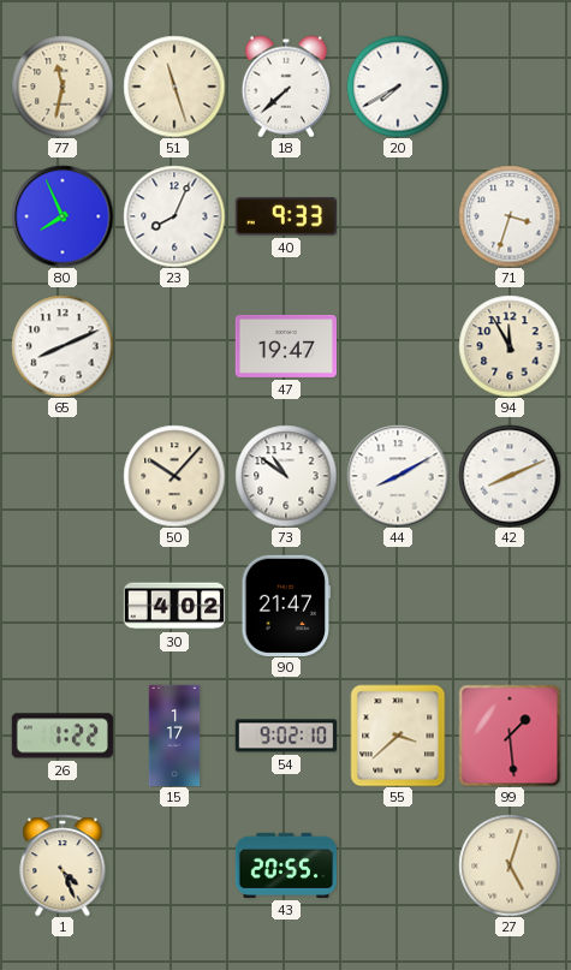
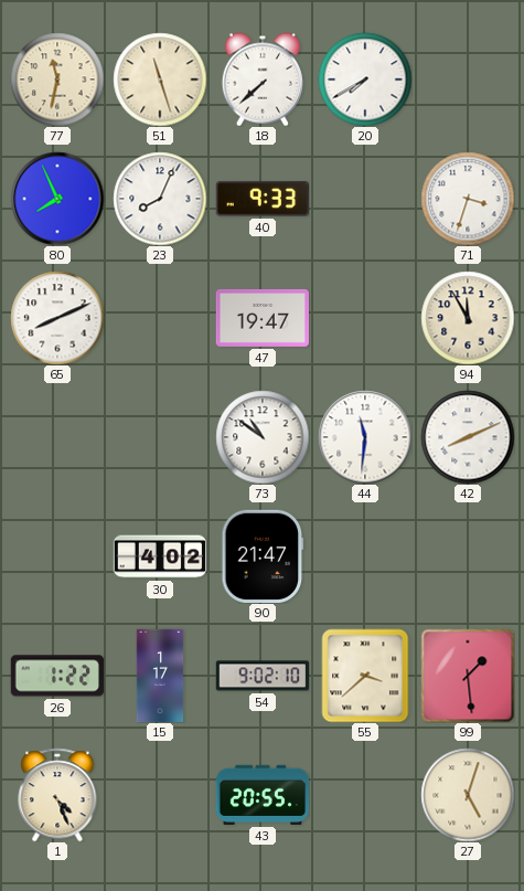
50: 10:07 -> none (174, 476)
44: 8:10 -> 11:31 (365, 437)
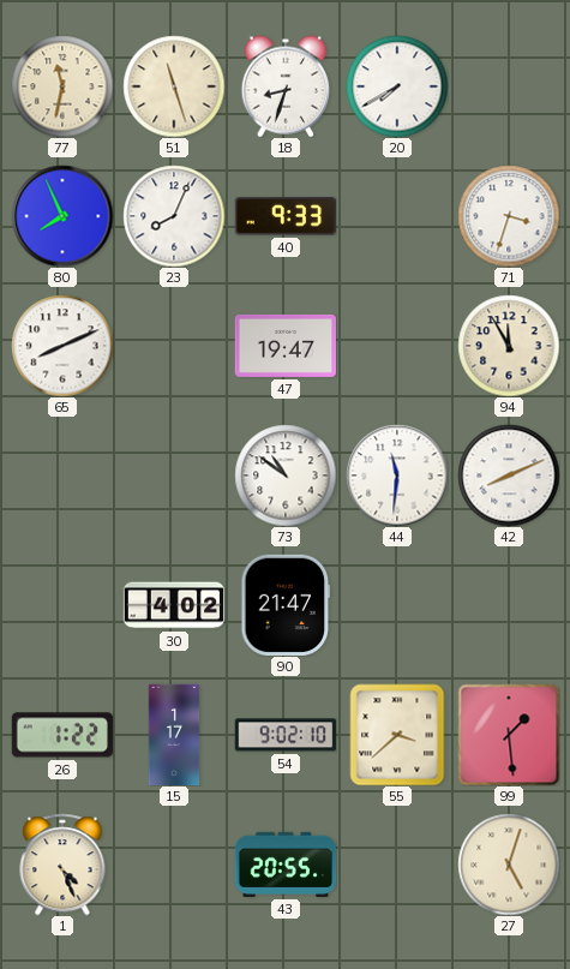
18: 7:38 -> 8:33 (284, 86)
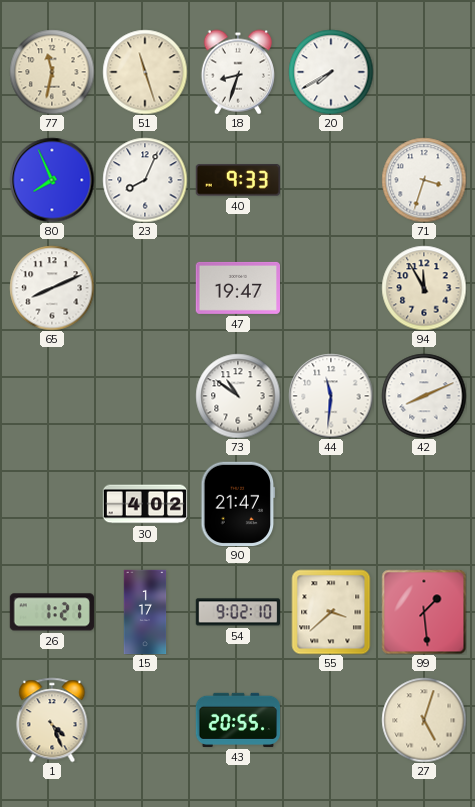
26: 1:22 -> 1:21 (51, 612)
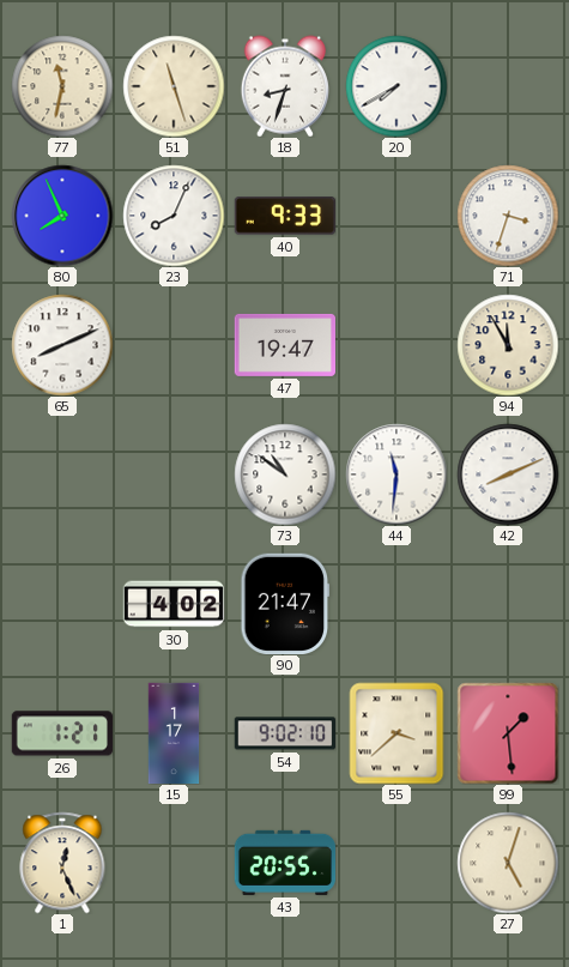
1: 4:26 -> 12:26 (62, 863)
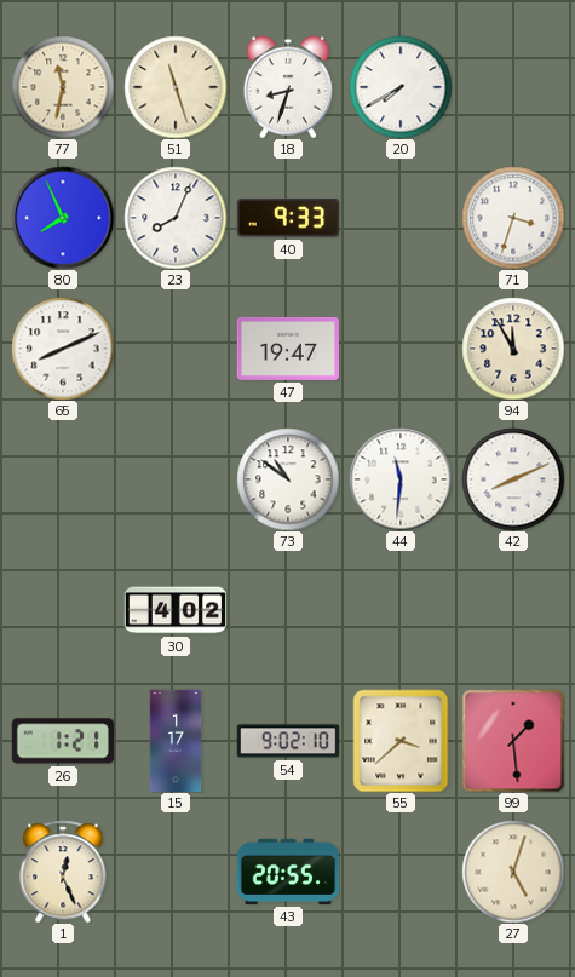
90: 21:47 -> none (285, 603)
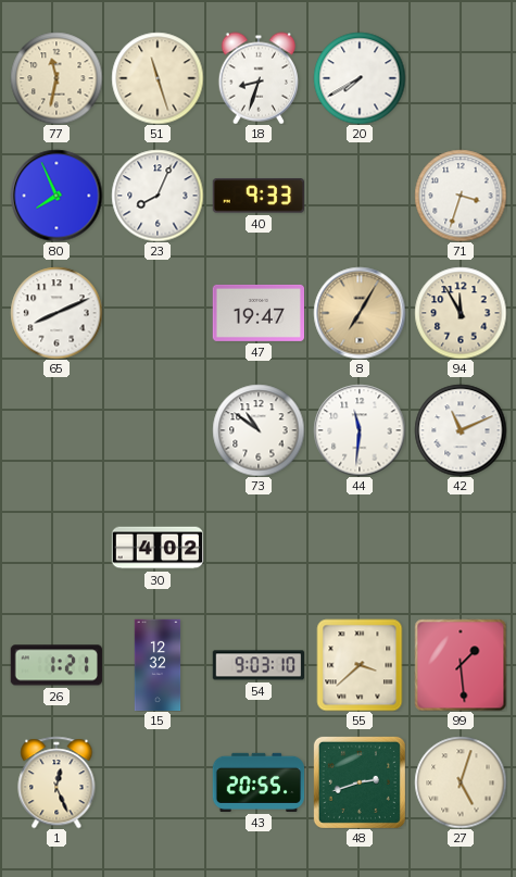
8: none -> 7:05 (360, 313)
42: 8:11 -> 11:11 (461, 430)
15: 1:17 -> 12:32 (158, 665)
54: 9:02 -> 9:03 (257, 665)
48: none -> 2:42 (360, 782)
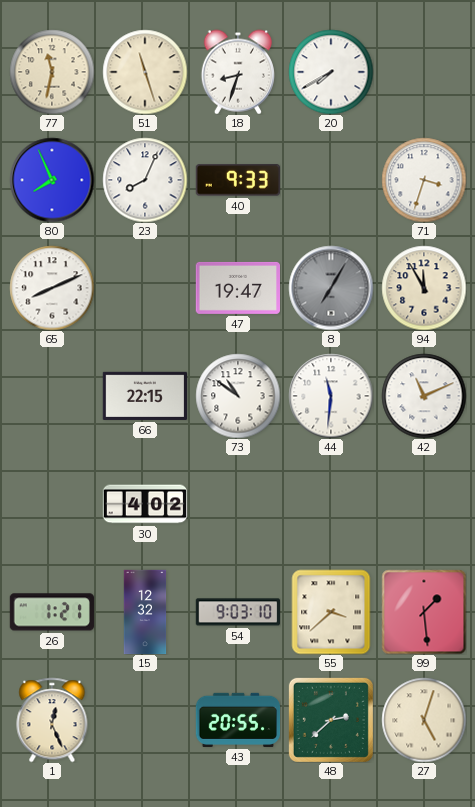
8 dial: champagne -> grey (331, 288)
66: none -> 22:15 (144, 396)
48: 2:42 -> 2:38 (331, 720)
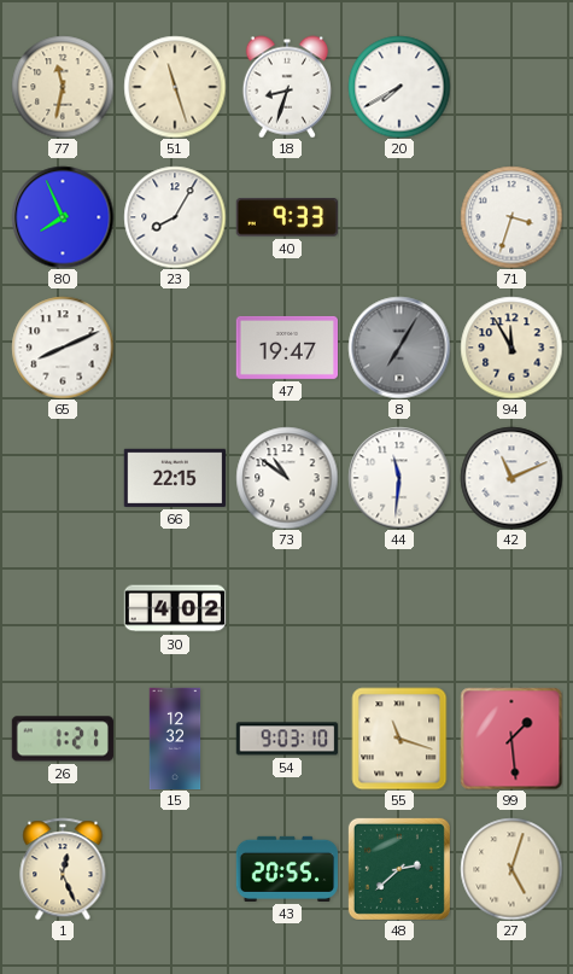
23: 8:04 -> 8:05 (175, 217)
55: 3:38 -> 11:18 (399, 739)
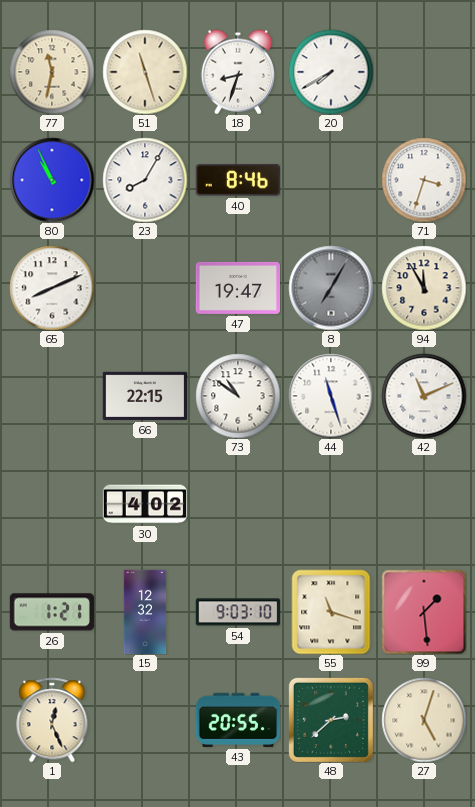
80: 7:56 -> 10:56 (52, 180)
40: 9:33 -> 8:46 (238, 180)
44: 11:31 -> 11:27 (331, 396)
